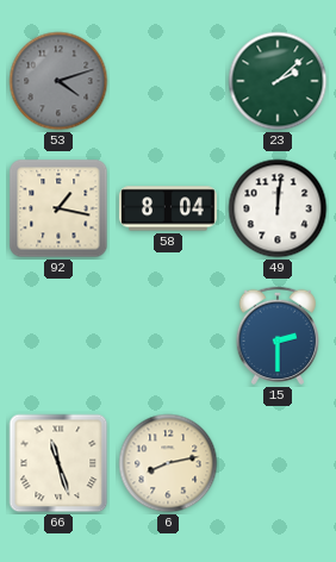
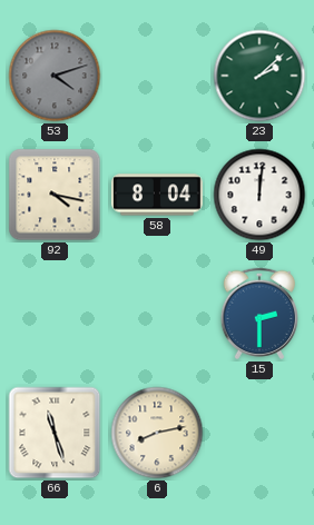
92: 1:17 -> 4:17 (55, 195)
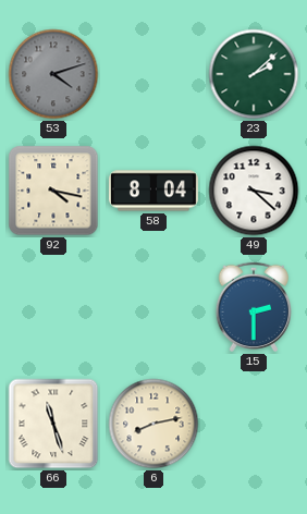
49: 12:01 -> 3:22 (254, 191)
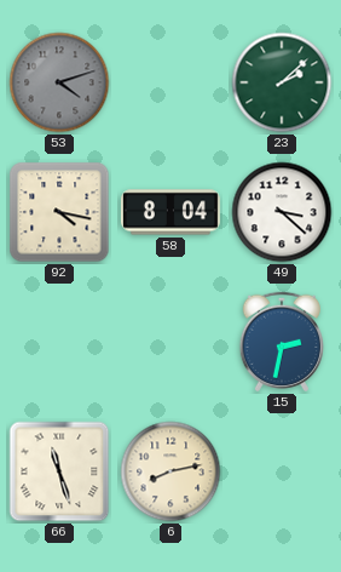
15: 2:30 -> 2:32 (281, 342)
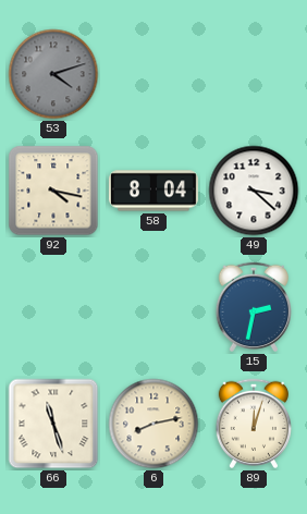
23: 2:08 -> none (282, 82)
89: none -> 12:03 (253, 424)
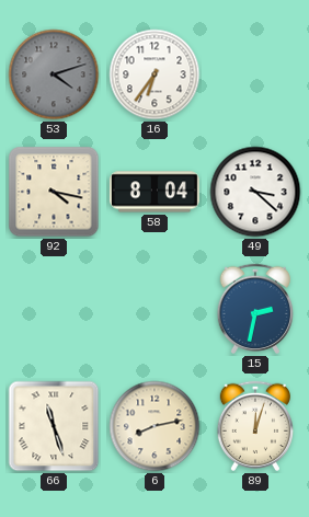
16: none -> 6:36 (154, 74)
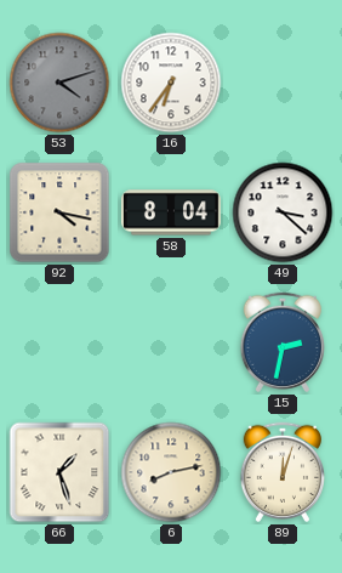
66: 11:27 -> 1:27 (59, 472)
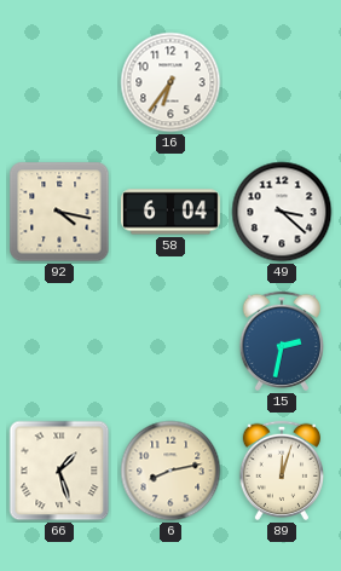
53: 4:12 -> none (59, 83)
58: 8:04 -> 6:04 (170, 212)
